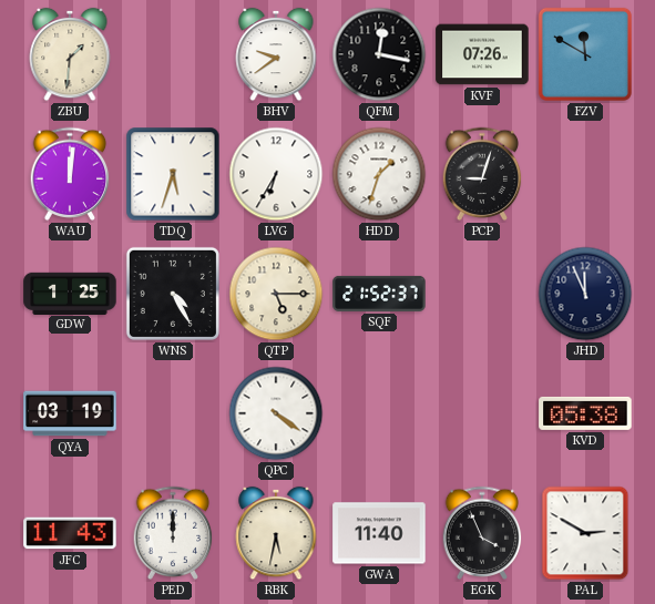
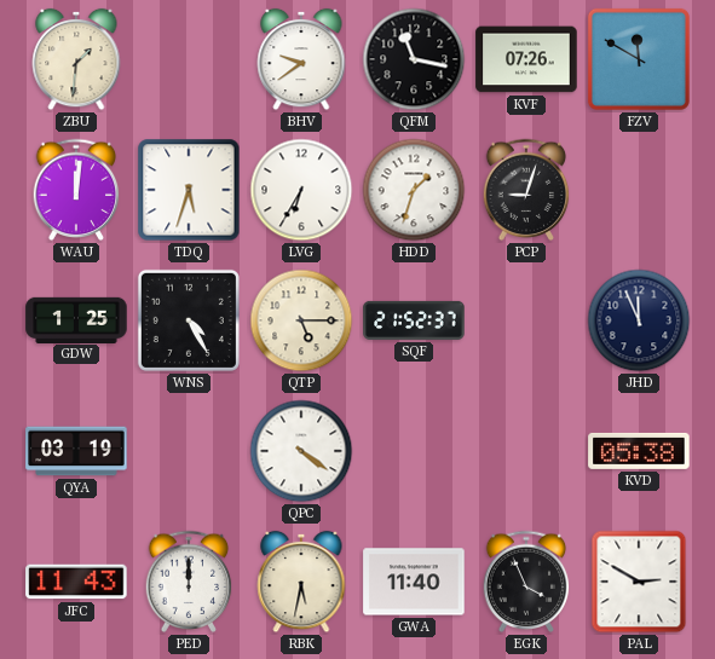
QFM: 12:17 -> 11:17 (414, 59)
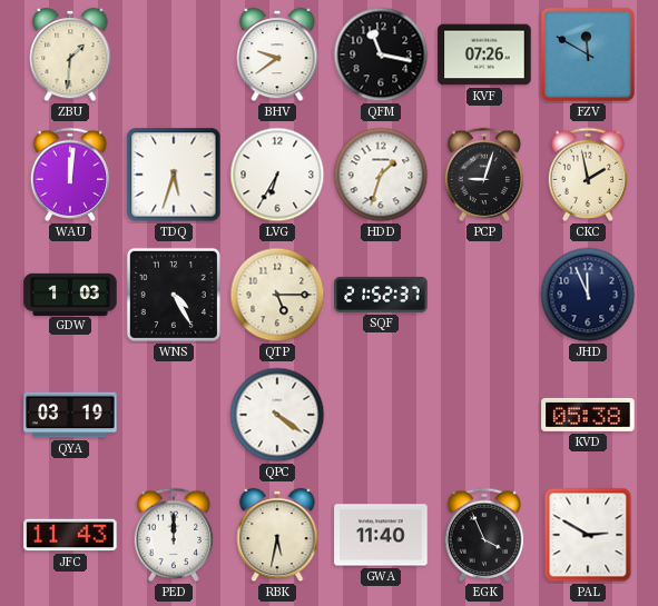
CKC: none -> 1:58 (588, 175)
GDW: 1:25 -> 1:03 (70, 294)
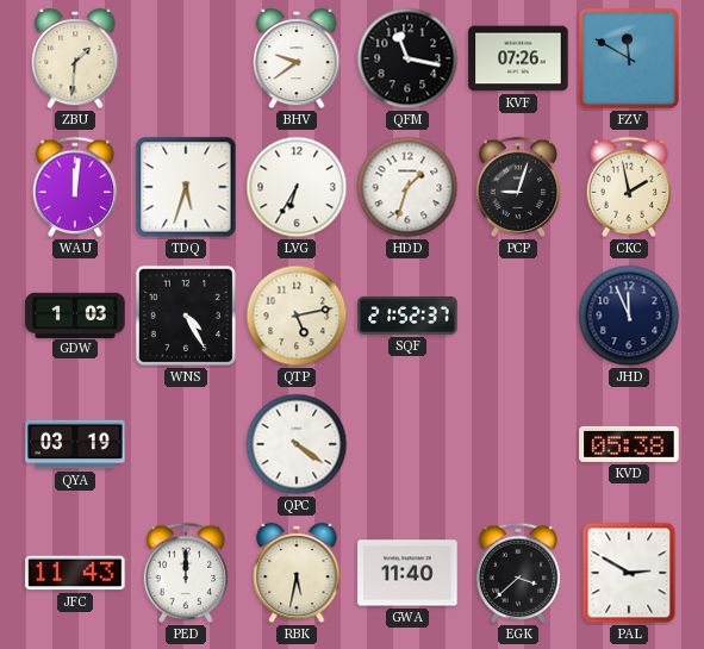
QTP: 5:15 -> 5:13 (297, 316)
EGK: 3:56 -> 3:38 (518, 573)
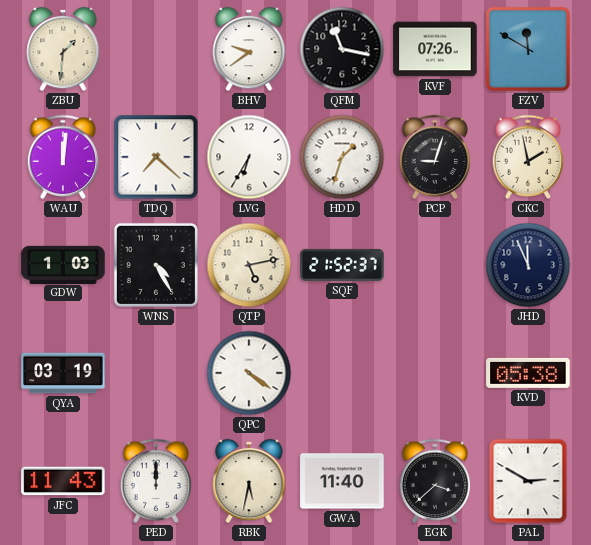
TDQ: 5:33 -> 7:22 (156, 157)
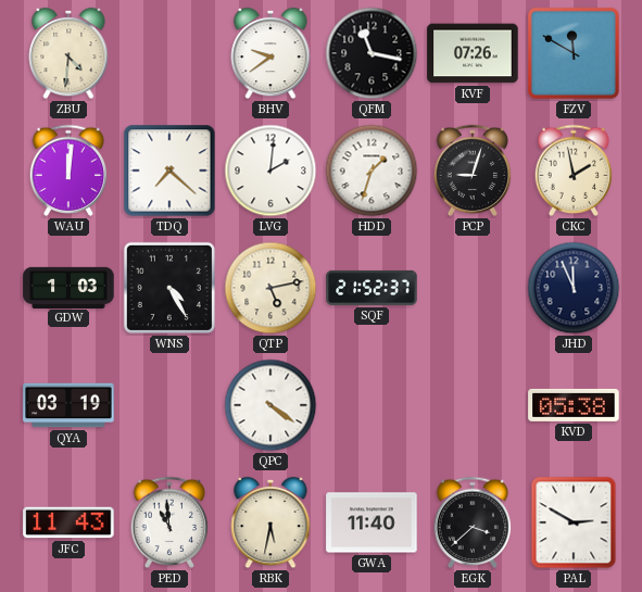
ZBU: 1:31 -> 4:31 (68, 53)
LVG: 6:35 -> 2:01 (270, 171)
PED: 12:00 -> 10:59 (169, 522)
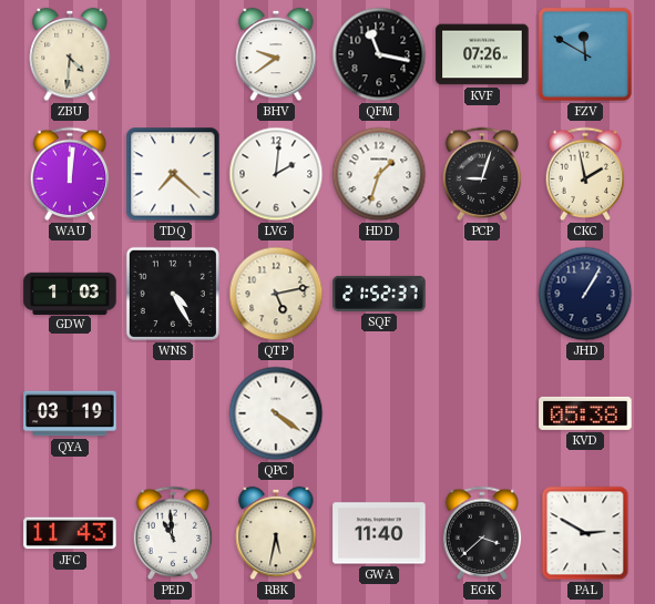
JHD: 11:56 -> 1:05 (585, 294)
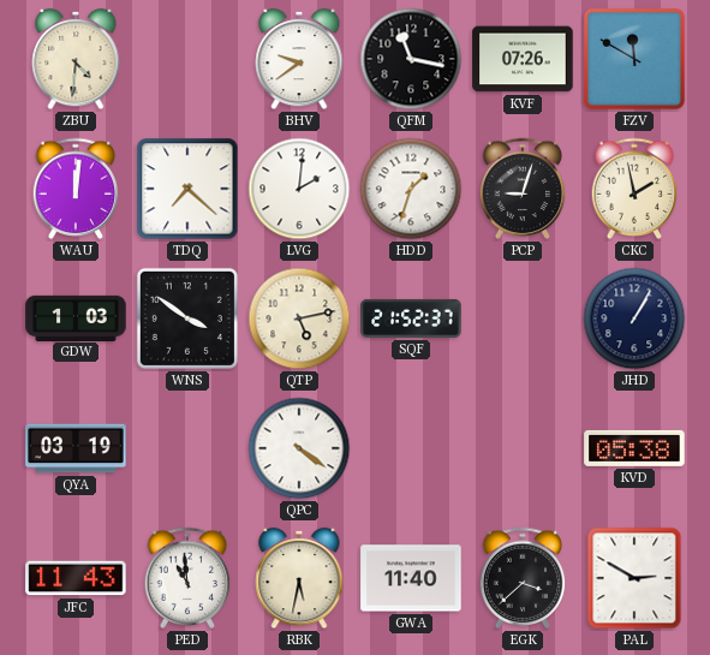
WNS: 4:25 -> 3:51 (187, 318)
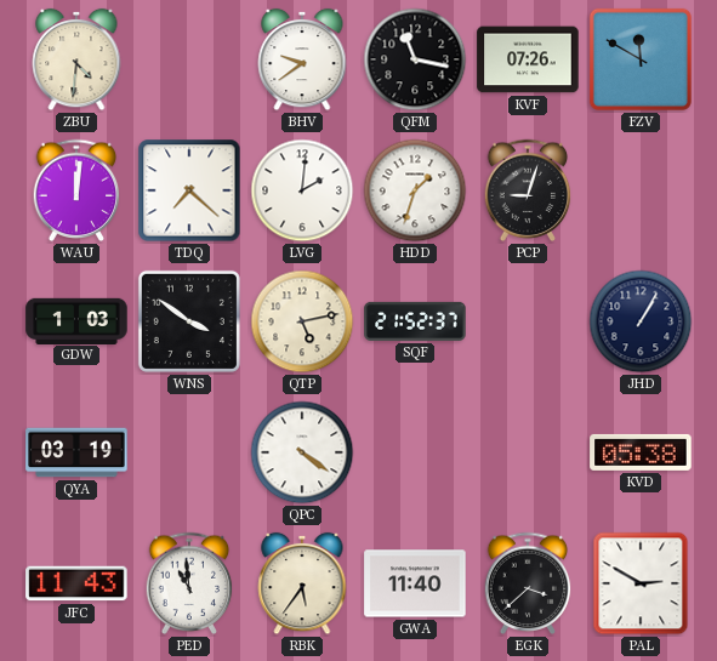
CKC: 1:58 -> none (634, 189)
RBK: 5:32 -> 5:36 (302, 583)
